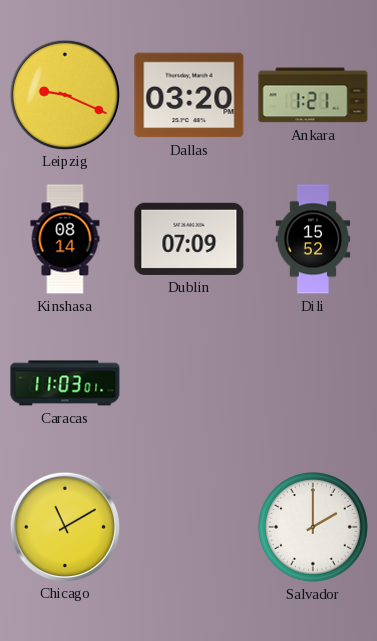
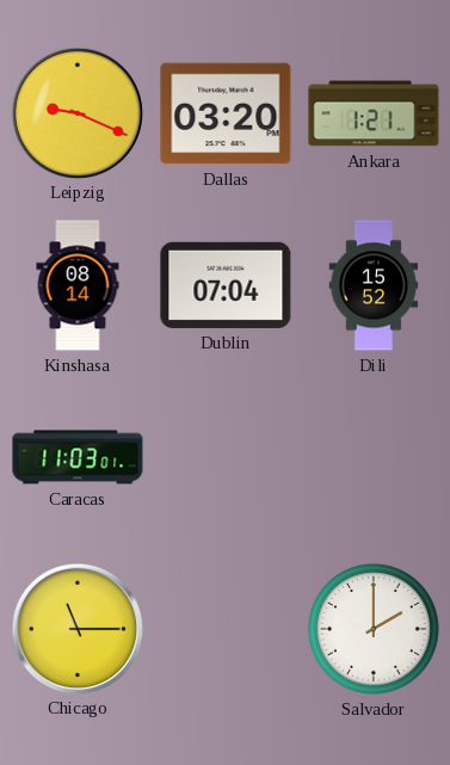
Dublin: 07:09 -> 07:04 (226, 285)
Chicago: 11:10 -> 11:15 (76, 628)
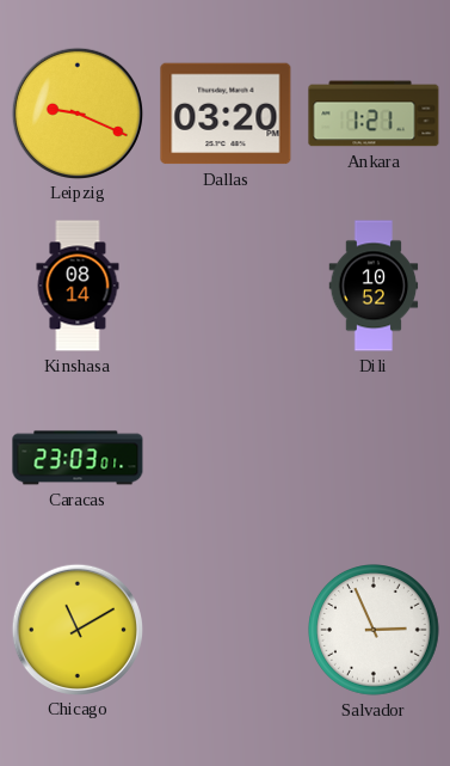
Dublin: 07:04 -> none (226, 285)
Dili: 15:52 -> 10:52 (374, 286)
Caracas: 11:03 -> 23:03 (78, 458)
Chicago: 11:15 -> 11:10 (76, 629)
Salvador: 2:00 -> 2:56 (375, 631)
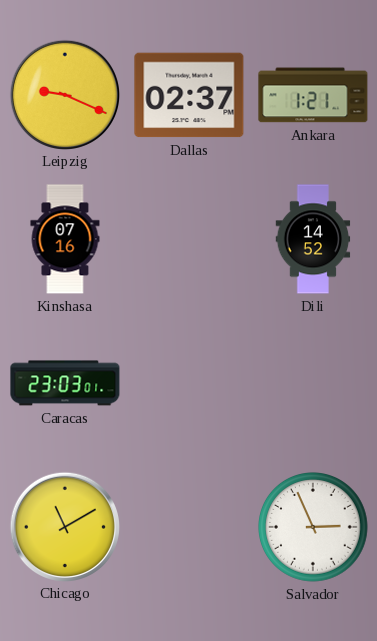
Dallas: 03:20 -> 02:37 (189, 95)
Kinshasa: 08:14 -> 07:16 (65, 239)
Dili: 10:52 -> 14:52 (313, 239)
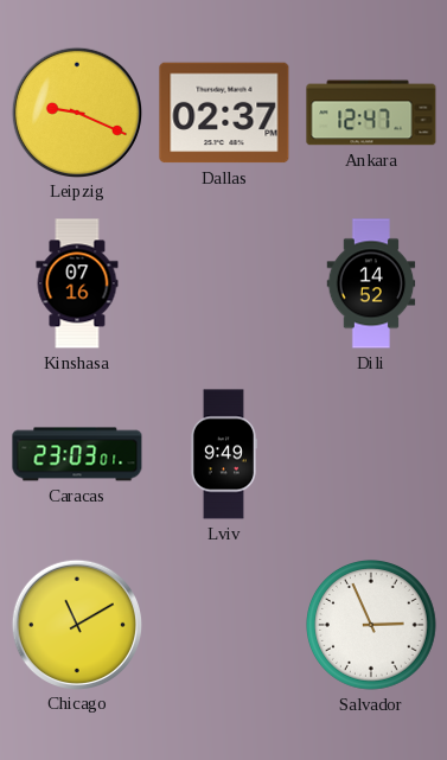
Ankara: 1:21 -> 12:47 (371, 113)
Lviv: none -> 9:49 (223, 454)
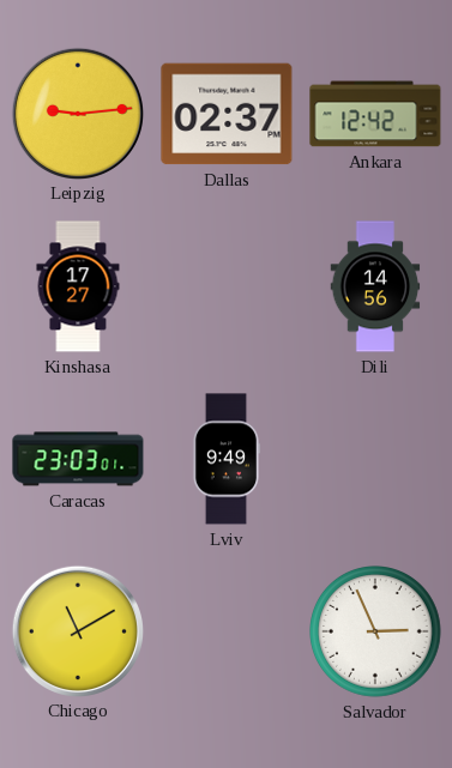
Leipzig: 9:19 -> 9:14 (77, 113)
Ankara: 12:47 -> 12:42 (375, 114)
Kinshasa: 07:16 -> 17:27 (78, 286)
Dili: 14:52 -> 14:56 (375, 286)
